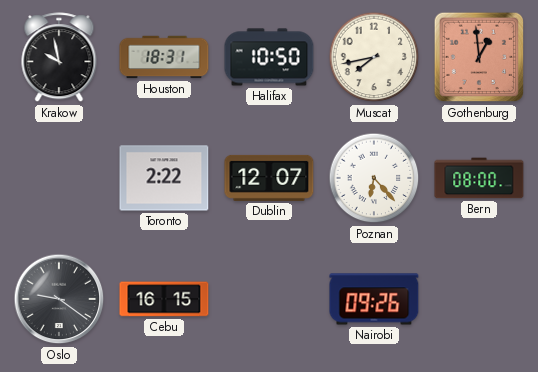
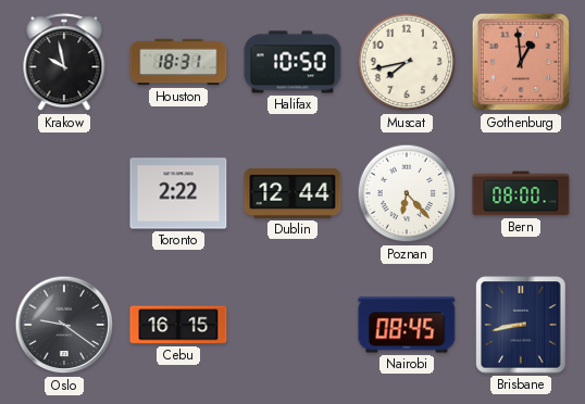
Dublin: 12:07 -> 12:44 (292, 193)
Nairobi: 09:26 -> 08:45 (407, 325)
Brisbane: none -> 8:43 (521, 325)
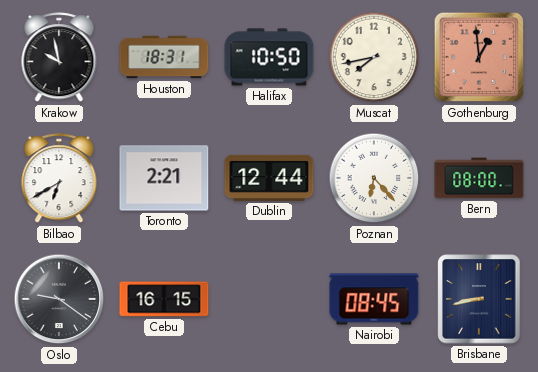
Bilbao: none -> 6:40 (59, 179)
Toronto: 2:22 -> 2:21 (164, 178)
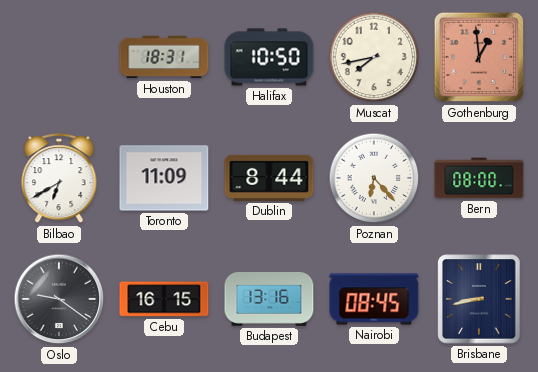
Krakow: 9:58 -> none (59, 58)
Toronto: 2:21 -> 11:09 (164, 178)
Dublin: 12:44 -> 8:44 (269, 178)
Budapest: none -> 13:16 (269, 300)
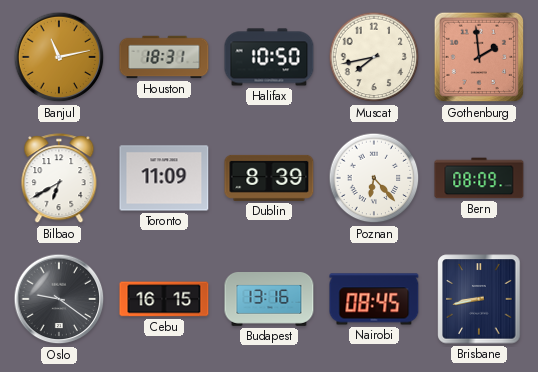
Banjul: none -> 11:13 (59, 57)
Gothenburg: 12:59 -> 1:59 (479, 57)
Dublin: 8:44 -> 8:39 (269, 178)
Bern: 08:00 -> 08:09 (479, 178)
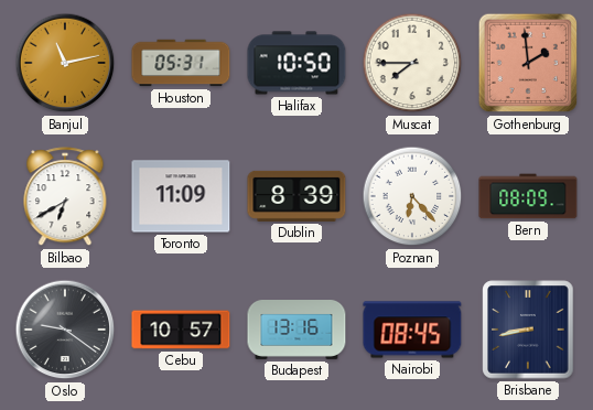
Houston: 18:31 -> 05:31 (181, 63)
Muscat: 7:43 -> 7:45 (412, 63)
Cebu: 16:15 -> 10:57 (181, 330)
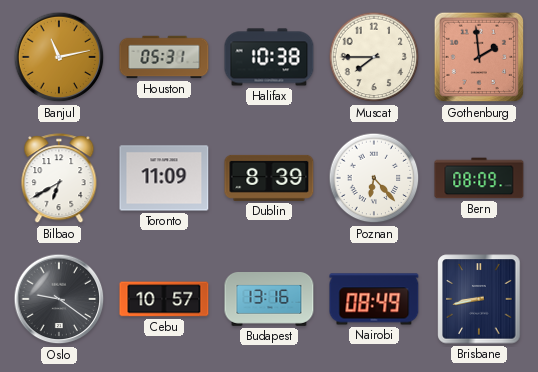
Halifax: 10:50 -> 10:38 (269, 57)
Nairobi: 08:45 -> 08:49 (374, 299)
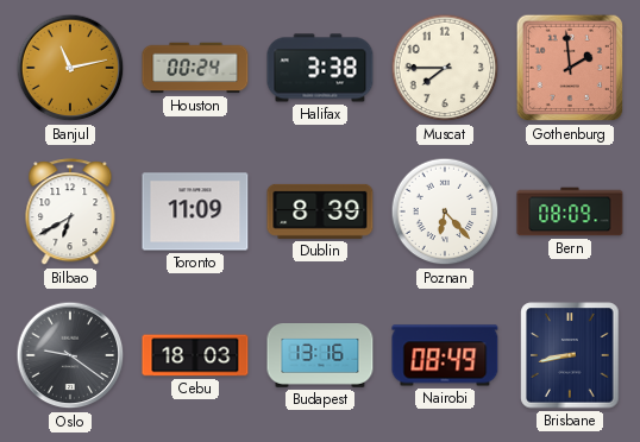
Houston: 05:31 -> 00:24 (195, 68)
Halifax: 10:38 -> 3:38 (320, 68)
Cebu: 10:57 -> 18:03 (195, 355)
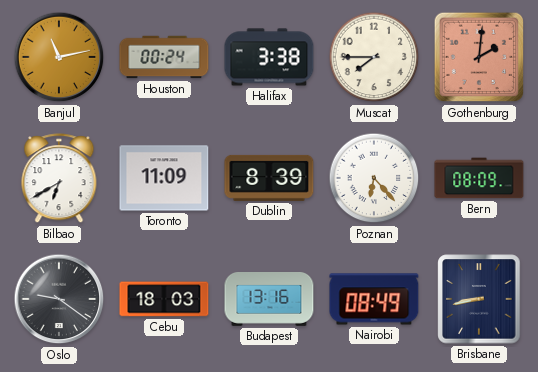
Gothenburg: 1:59 -> 2:01 (479, 57)
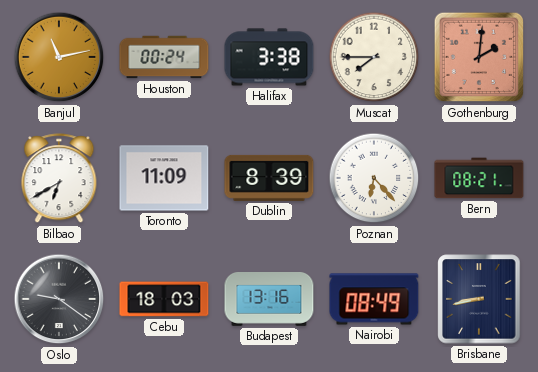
Bern: 08:09 -> 08:21 (479, 178)
